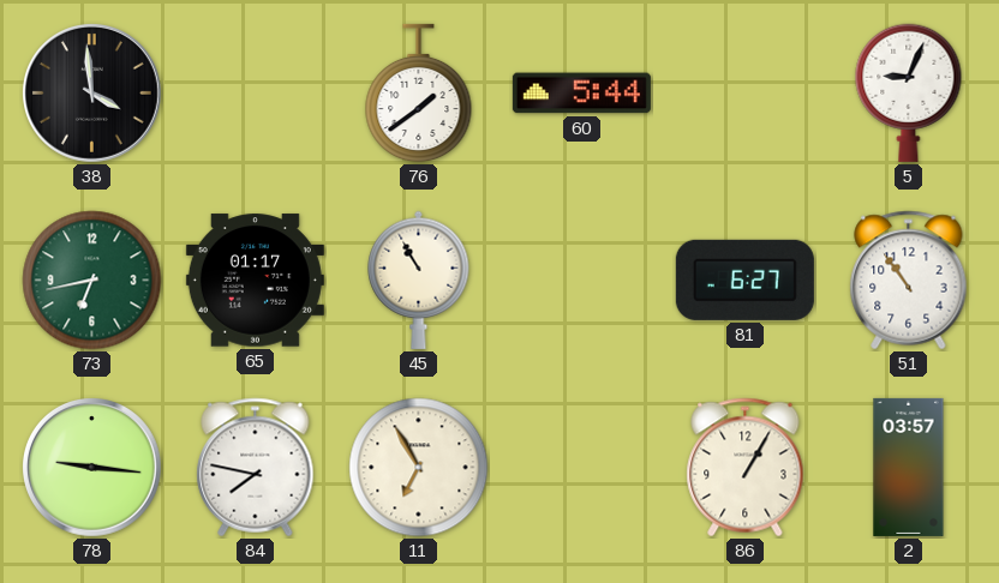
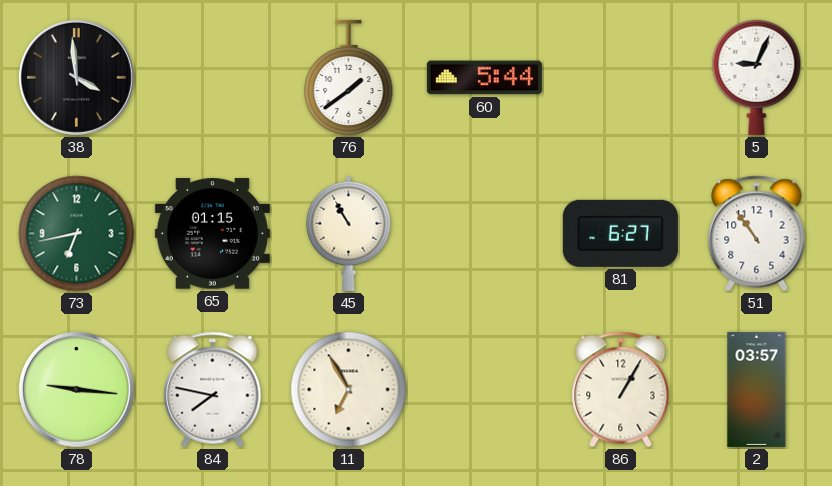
65: 01:17 -> 01:15 (212, 234)
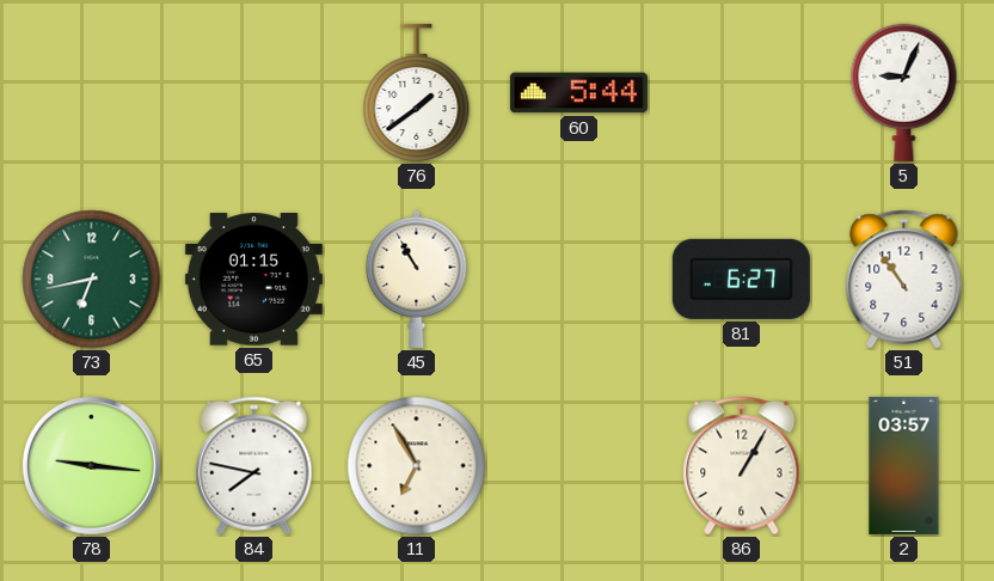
38: 3:59 -> none (77, 78)
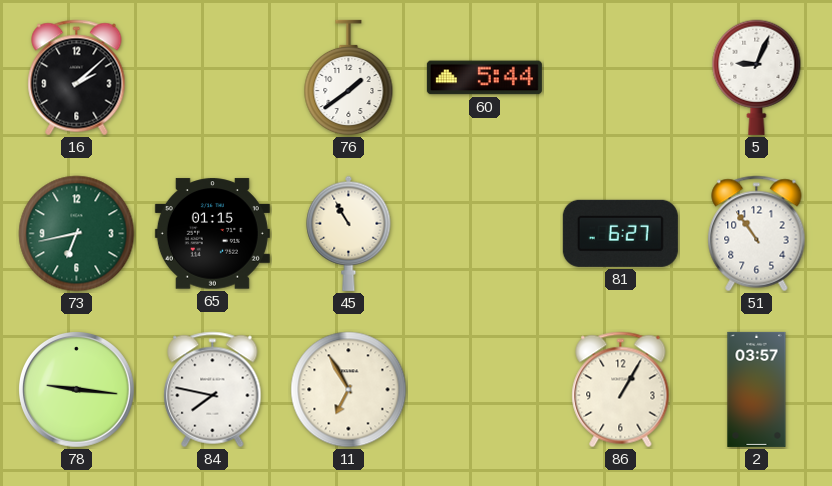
16: none -> 2:08 (77, 78)
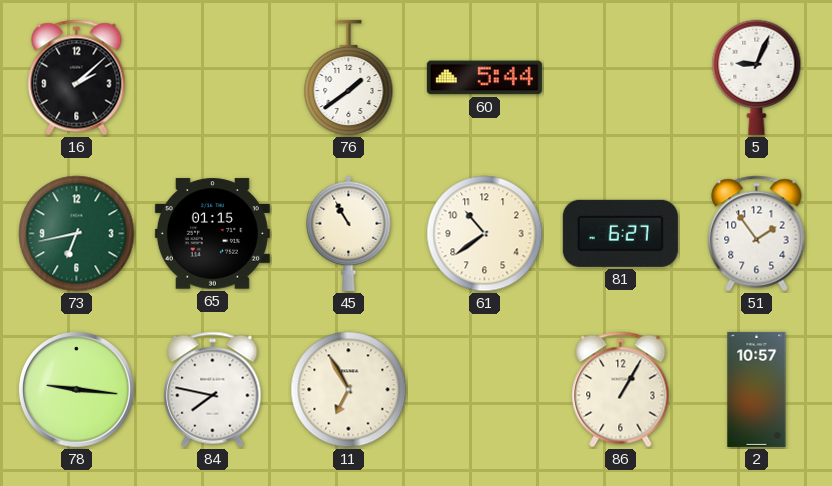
61: none -> 10:39 (485, 234)
51: 10:54 -> 1:54 (757, 234)
2: 03:57 -> 10:57 (757, 389)
